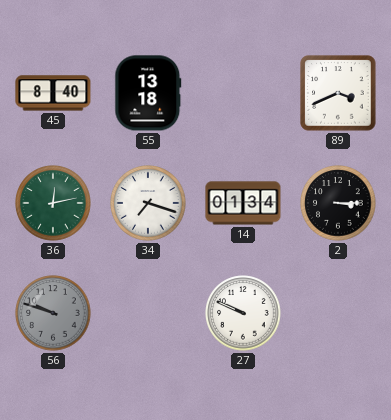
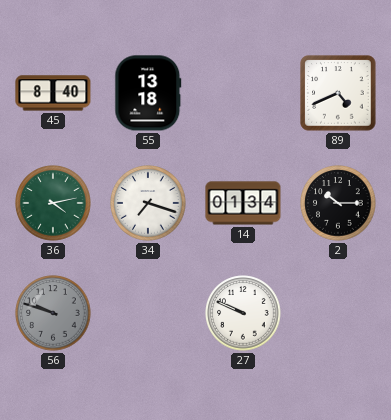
89: 3:41 -> 4:41 (338, 93)
36: 12:13 -> 4:13 (53, 203)
2: 3:15 -> 10:15 (338, 203)
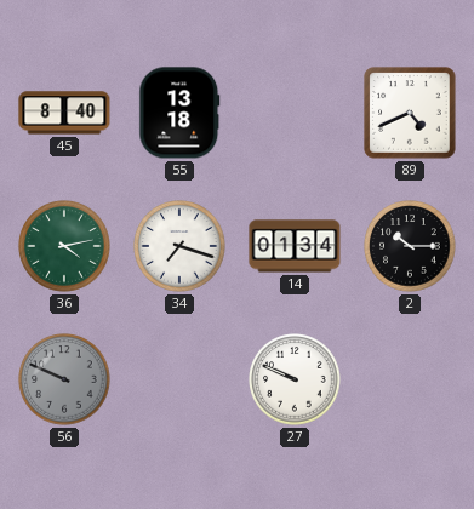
56: 9:48 -> 9:49 (64, 379)
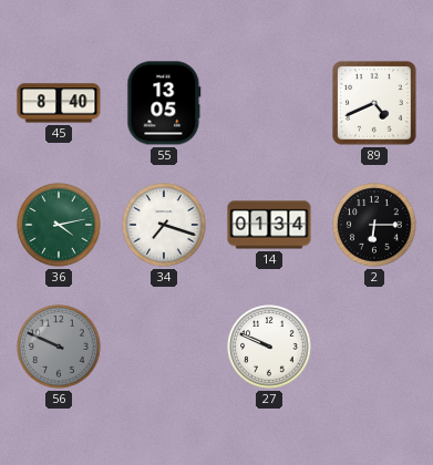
55: 13:18 -> 13:05 (164, 103)
2: 10:15 -> 6:15 (374, 225)
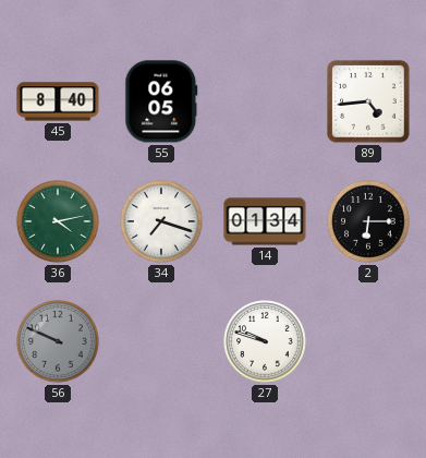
55: 13:05 -> 06:05 (161, 101)
89: 4:41 -> 4:44 (368, 101)
27: 9:49 -> 9:48 (265, 341)
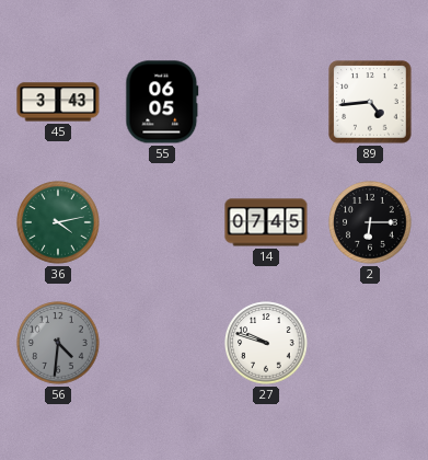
45: 8:40 -> 3:43 (58, 102)
34: 7:18 -> none (161, 221)
14: 01:34 -> 07:45 (266, 222)
56: 9:49 -> 4:31 (58, 343)
